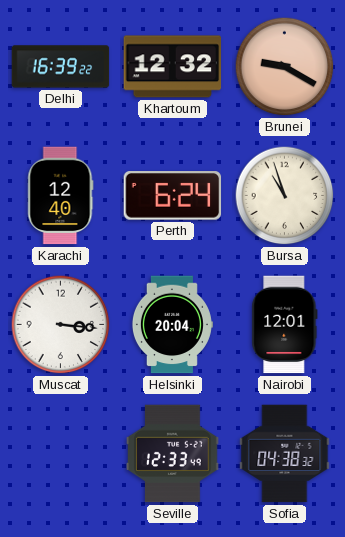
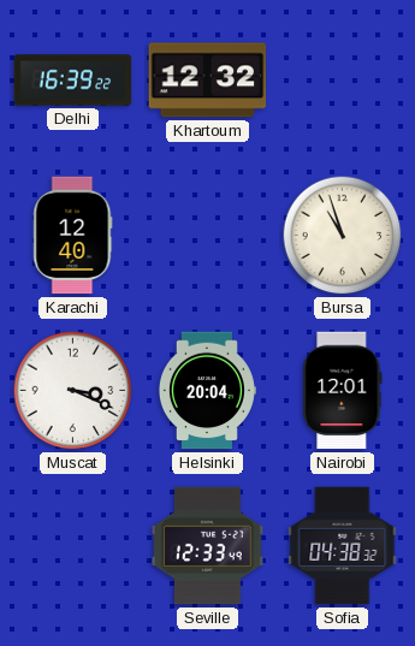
Brunei: 9:20 -> none (285, 67)
Perth: 6:24 -> none (173, 196)
Muscat: 3:16 -> 3:19 (73, 391)
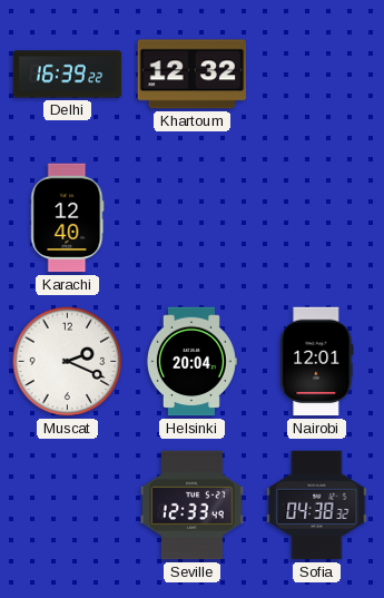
Bursa: 10:57 -> none (343, 236)
Muscat: 3:19 -> 2:19 (68, 362)
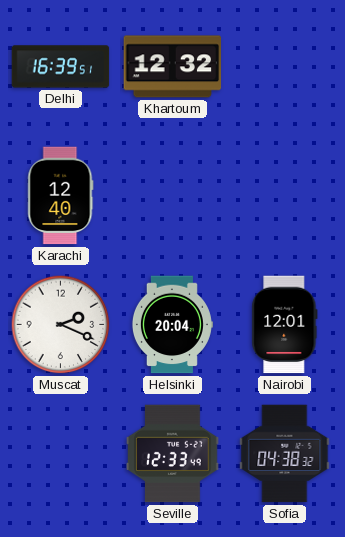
Delhi: 16:39:22 -> 16:39:51 (61, 67)
